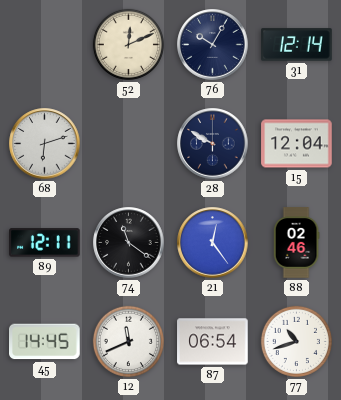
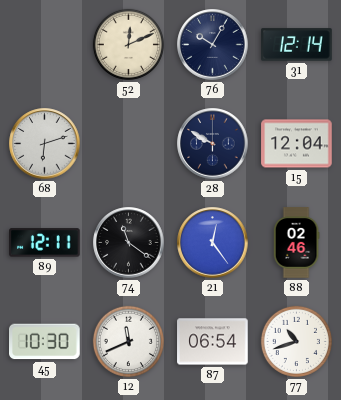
45: 14:45 -> 10:30 (45, 342)
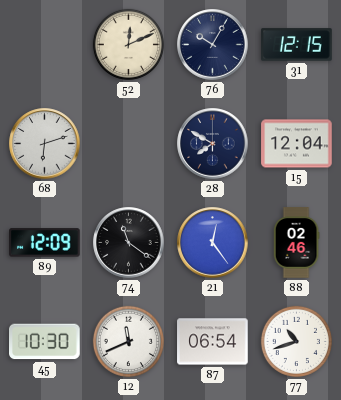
31: 12:14 -> 12:15 (297, 45)
28: 9:50 -> 7:50 (213, 144)
89: 12:11 -> 12:09 (45, 243)
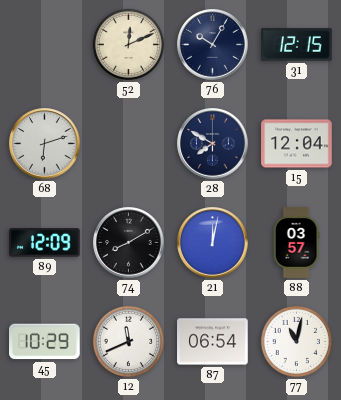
74: 11:21 -> 8:10 (129, 243)
21: 12:24 -> 12:02 (213, 243)
88: 02:46 -> 03:57 (296, 243)
45: 10:30 -> 10:29 (45, 342)
77: 10:42 -> 11:02 (296, 341)
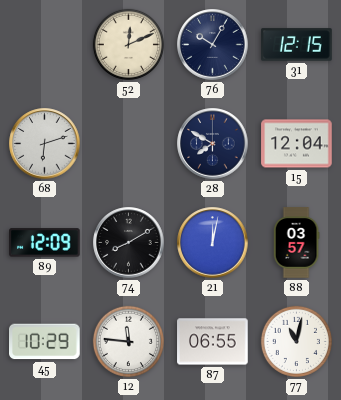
12: 11:41 -> 11:46 (128, 341)
87: 06:54 -> 06:55 (213, 342)
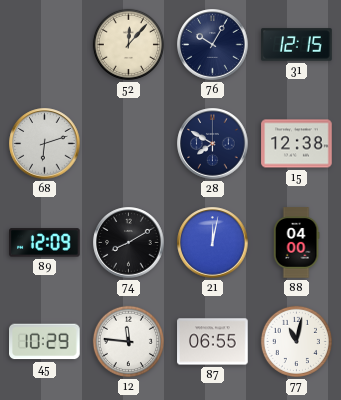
52: 12:11 -> 12:07 (128, 44)
15: 12:04 -> 12:38 (297, 144)
88: 03:57 -> 04:00 (296, 243)
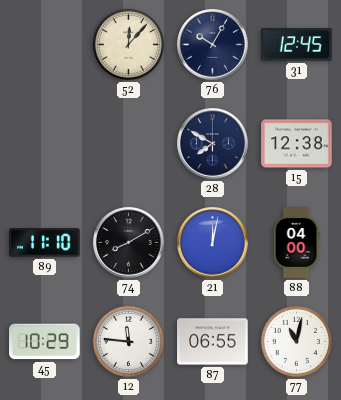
31: 12:15 -> 12:45 (297, 45)
68: 6:12 -> none (45, 144)
89: 12:09 -> 11:10 (45, 243)
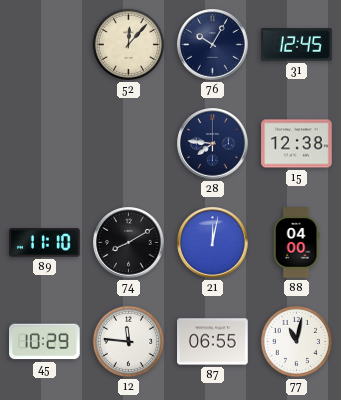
28: 7:50 -> 7:46 (213, 144)
